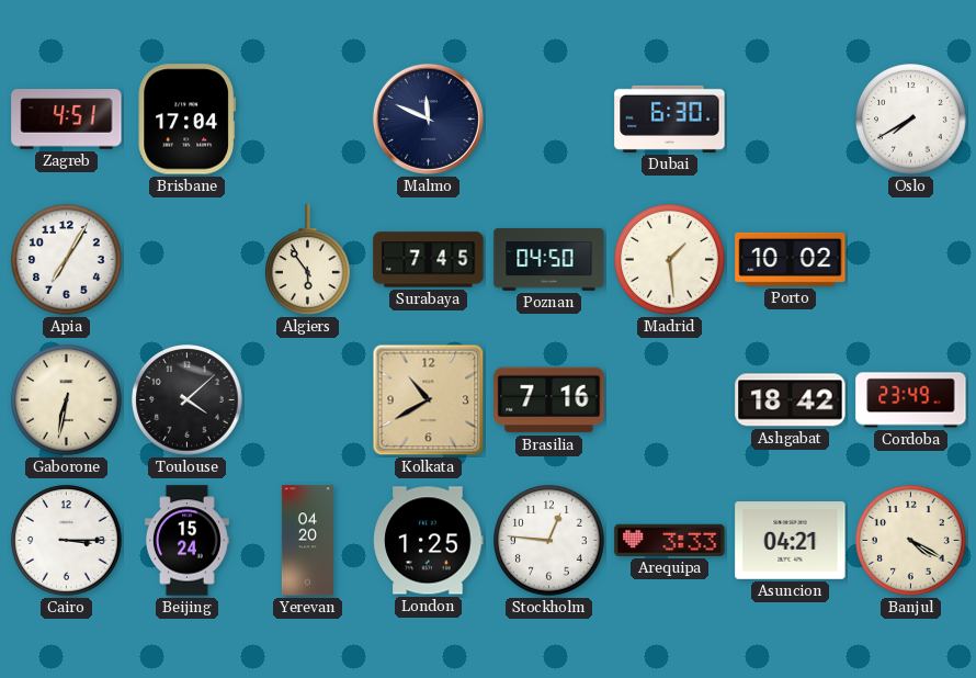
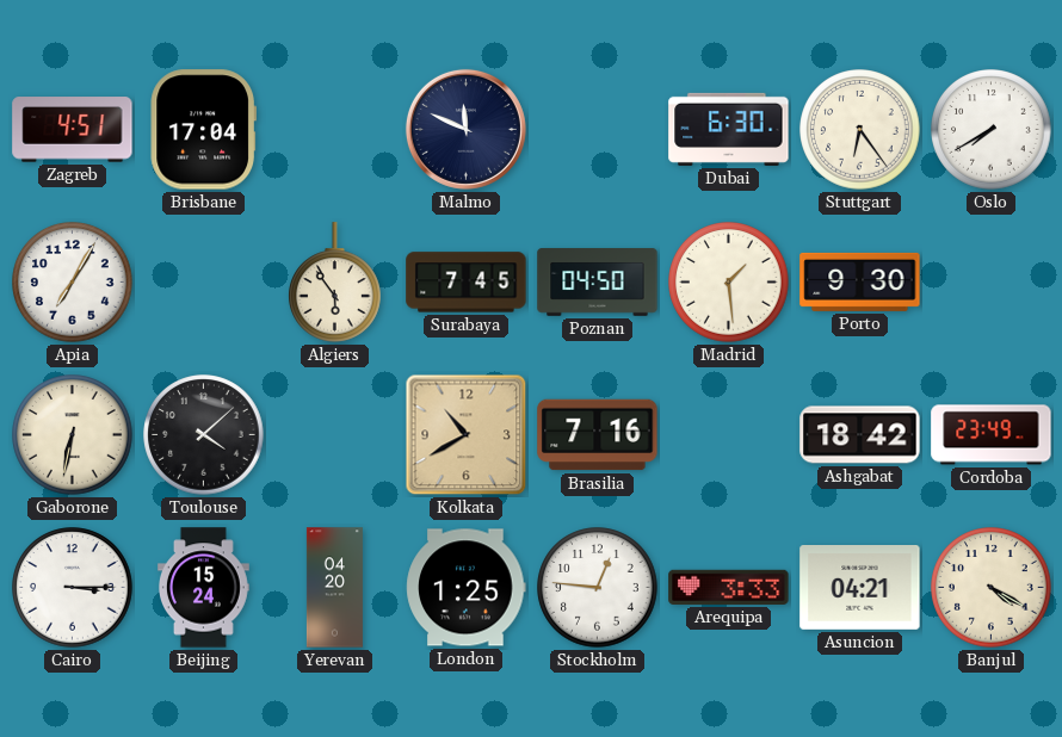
Stuttgart: none -> 6:24 (860, 130)
Porto: 10:02 -> 9:30 (860, 281)
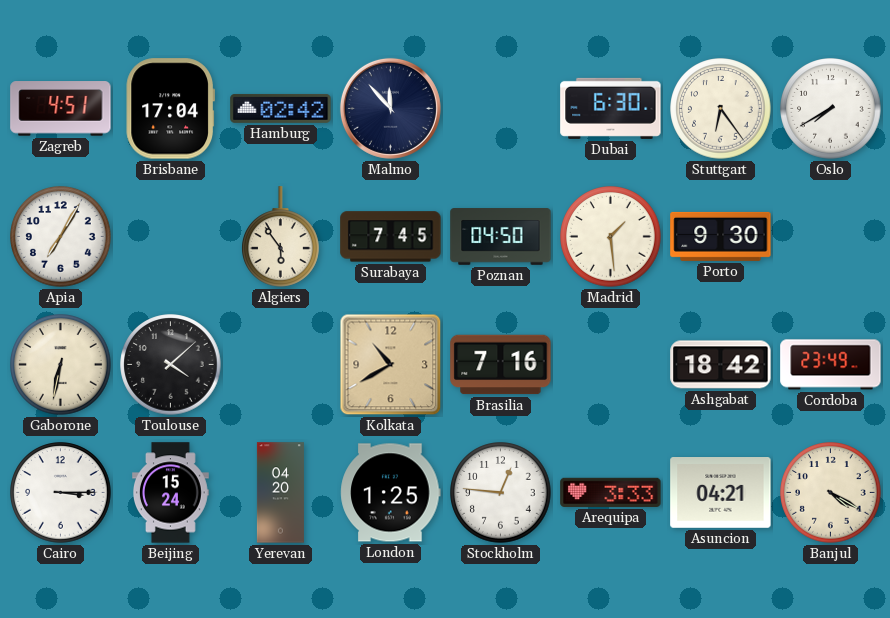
Hamburg: none -> 02:42 (281, 108)
Malmo: 11:49 -> 11:53 (390, 108)
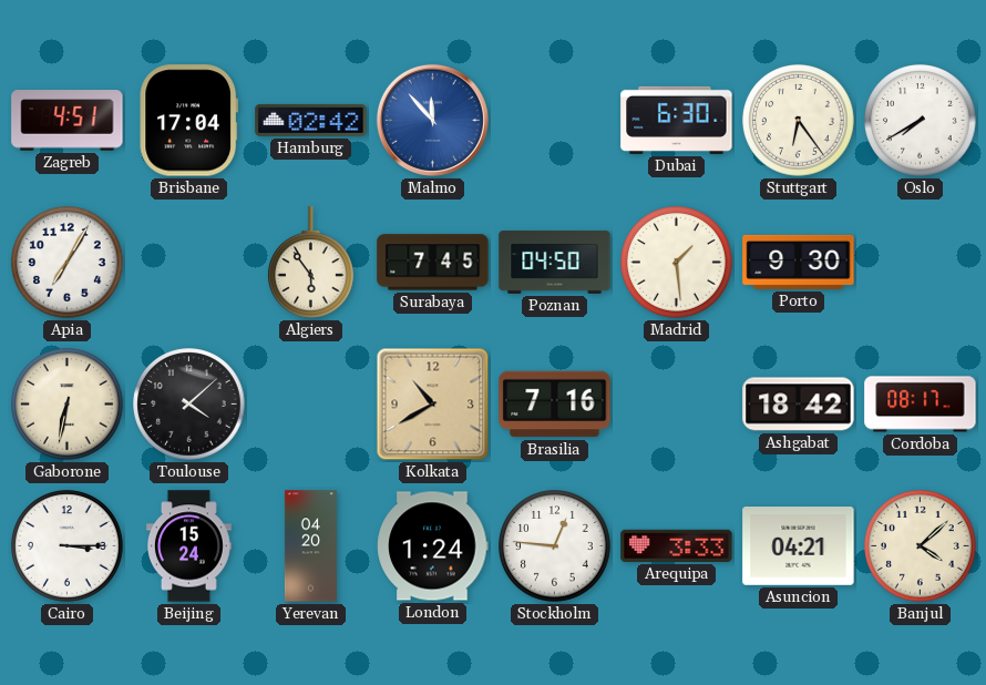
Malmo dial: navy -> blue (432, 120)
Cordoba: 23:49 -> 08:17 (921, 405)
London: 1:25 -> 1:24 (433, 546)
Banjul: 4:20 -> 4:08 (921, 546)
